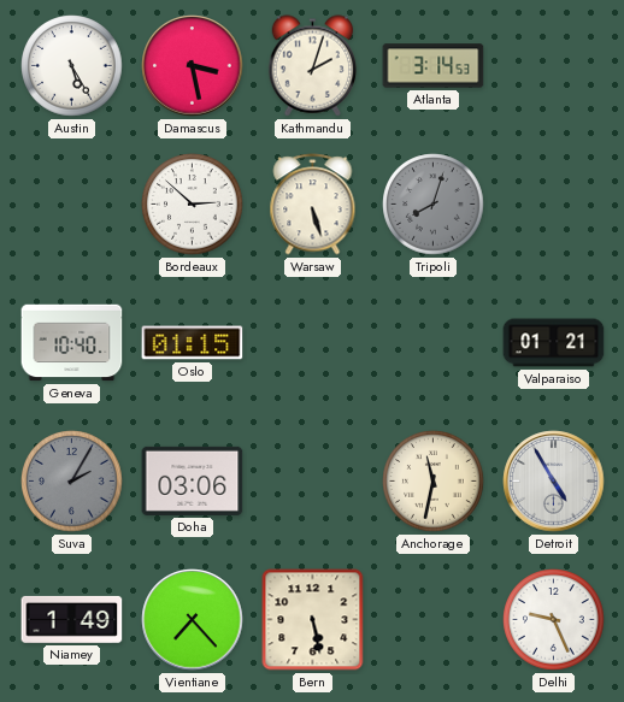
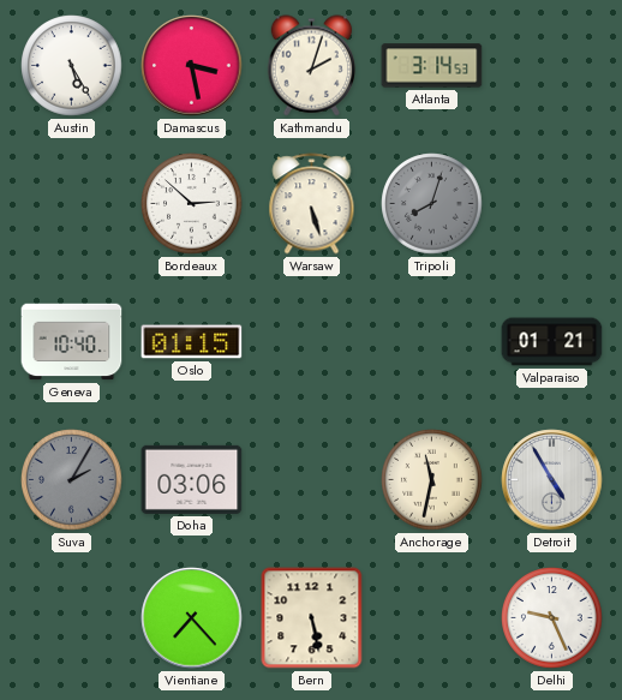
Niamey: 1:49 -> none (72, 619)
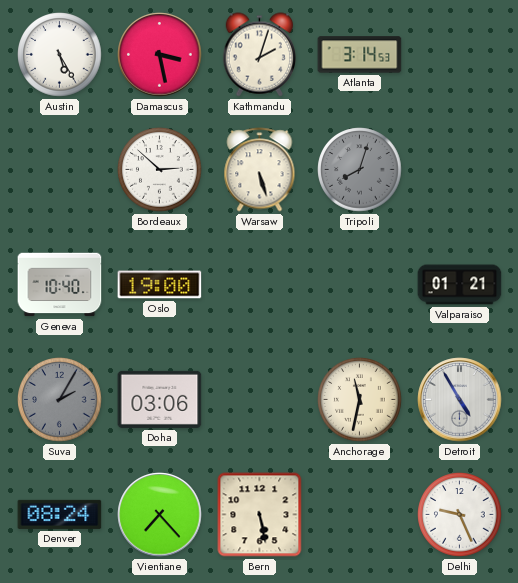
Oslo: 01:15 -> 19:00 (160, 285)
Denver: none -> 08:24 (60, 514)
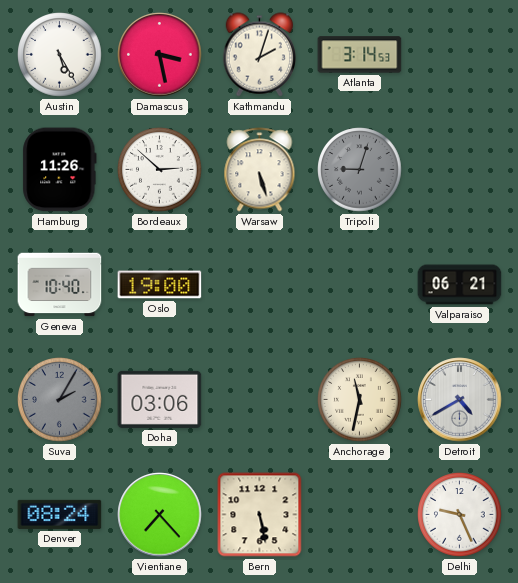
Hamburg: none -> 11:26 (60, 170)
Tripoli: 8:03 -> 9:03 (360, 170)
Valparaiso: 01:21 -> 06:21 (460, 285)
Detroit: 4:55 -> 4:40 (460, 400)
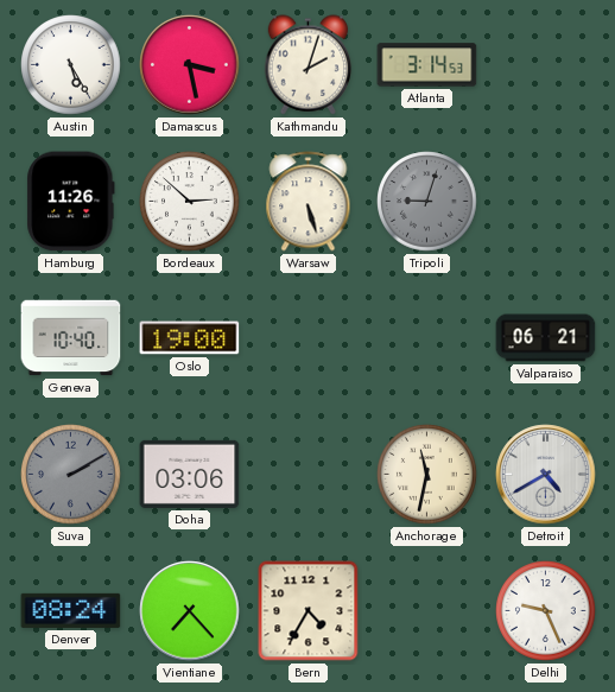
Suva: 2:05 -> 2:10 (71, 475)
Bern: 5:28 -> 4:35 (309, 611)
